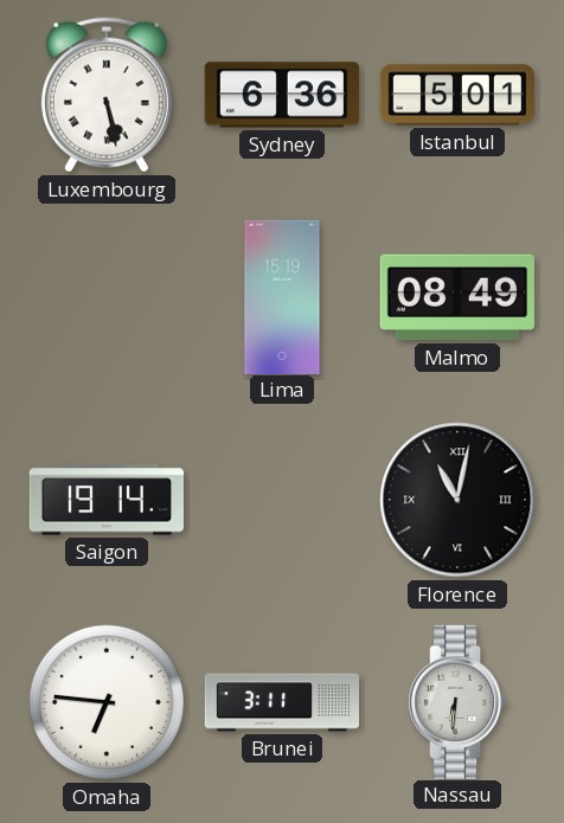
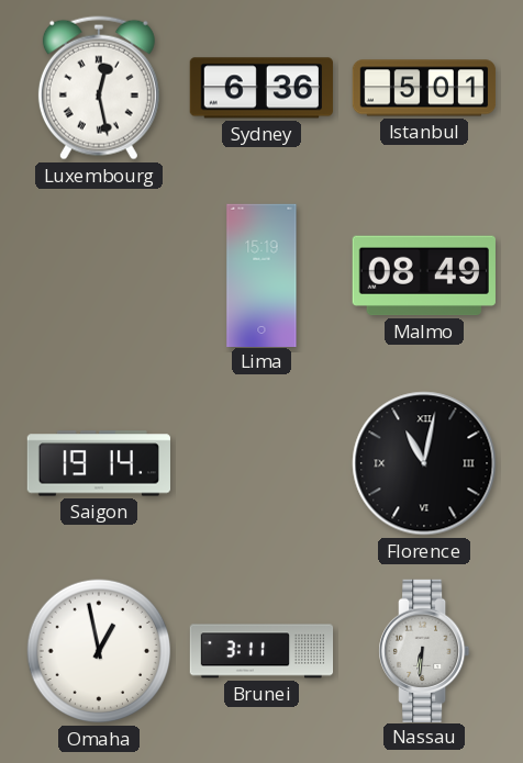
Luxembourg: 5:28 -> 12:28 (99, 88)
Omaha: 6:46 -> 12:58 (99, 651)
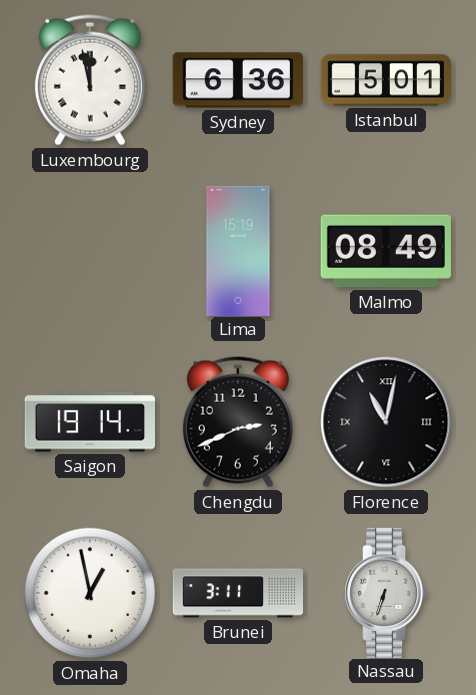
Luxembourg: 12:28 -> 11:58 (90, 80)
Chengdu: none -> 2:41 (238, 422)
Nassau: 6:31 -> 6:33 (386, 592)
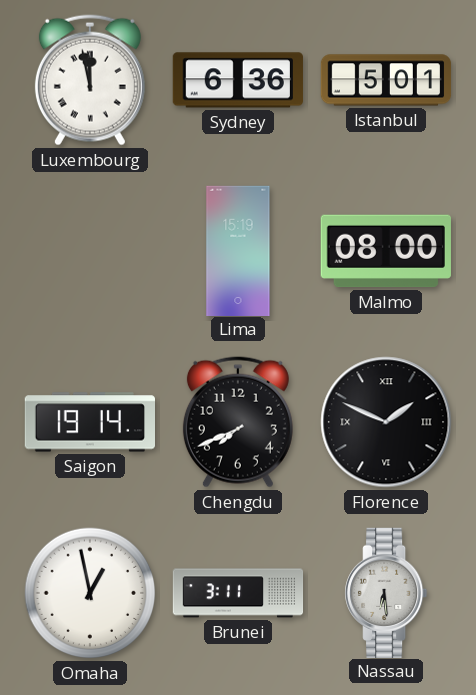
Malmo: 08:49 -> 08:00 (386, 251)
Chengdu: 2:41 -> 7:41 (238, 422)
Florence: 11:02 -> 1:49 (386, 422)
Nassau: 6:33 -> 6:29 (386, 592)
